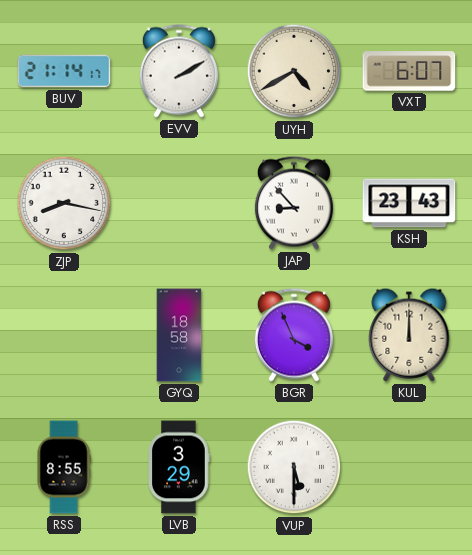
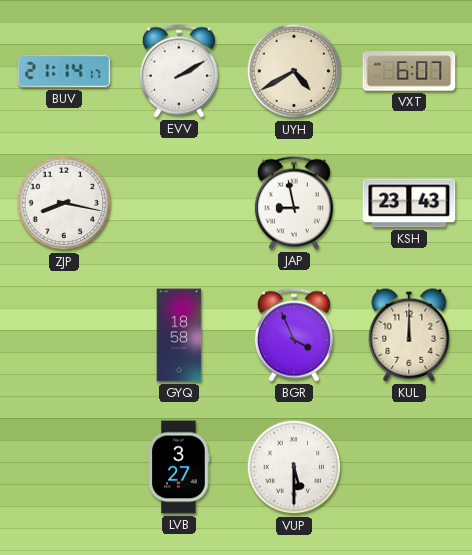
JAP: 8:53 -> 8:58 (294, 203)
RSS: 8:55 -> none (64, 467)
LVB: 3:29 -> 3:27 (179, 467)
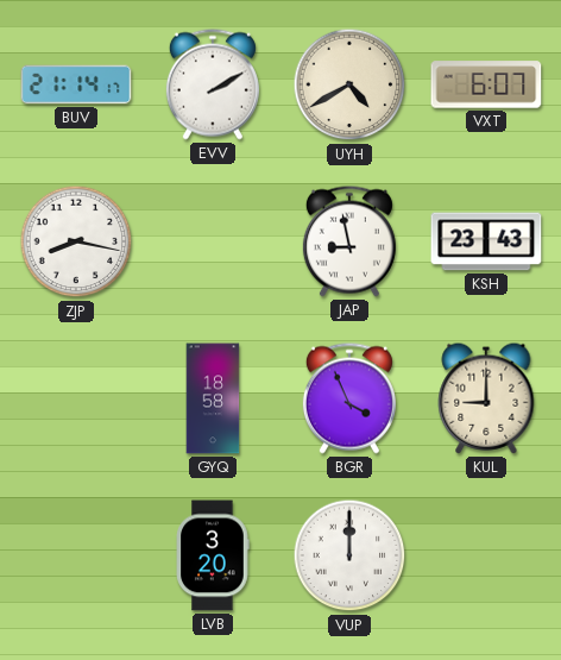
KUL: 12:00 -> 9:00 (486, 398)
LVB: 3:27 -> 3:20 (213, 555)
VUP: 5:30 -> 12:00 (349, 555)
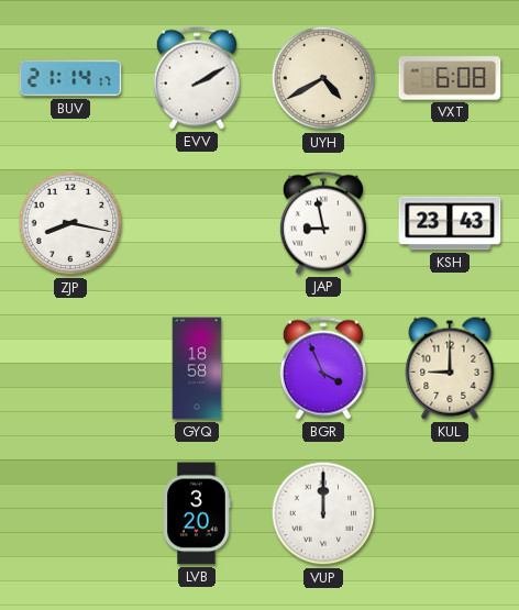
VXT: 6:07 -> 6:08 (450, 78)
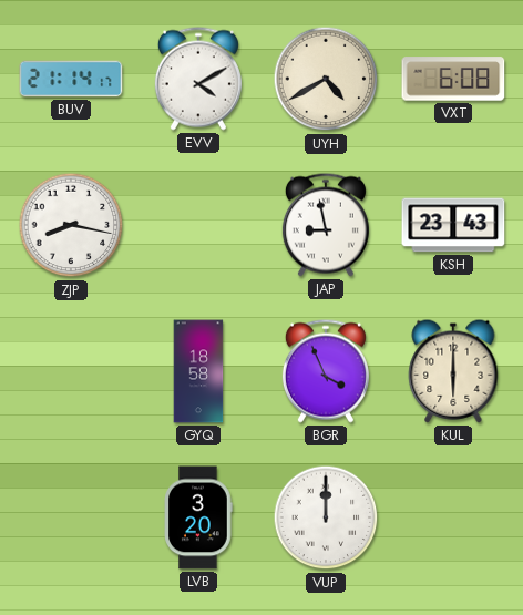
EVV: 2:10 -> 4:10 (198, 79)
KUL: 9:00 -> 6:00 (453, 371)
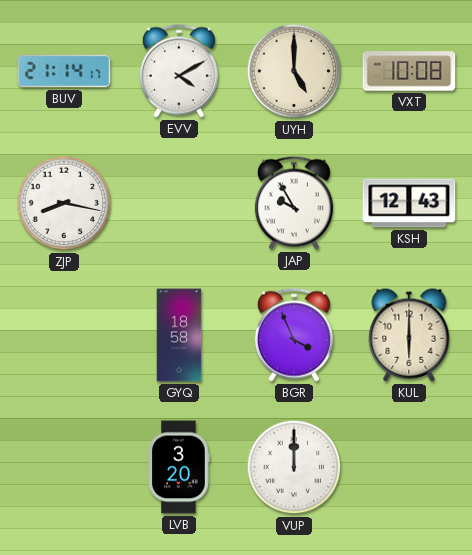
UYH: 4:40 -> 5:00 (294, 71)
VXT: 6:08 -> 10:08 (409, 71)
JAP: 8:58 -> 9:55 (294, 203)
KSH: 23:43 -> 12:43 (409, 203)
